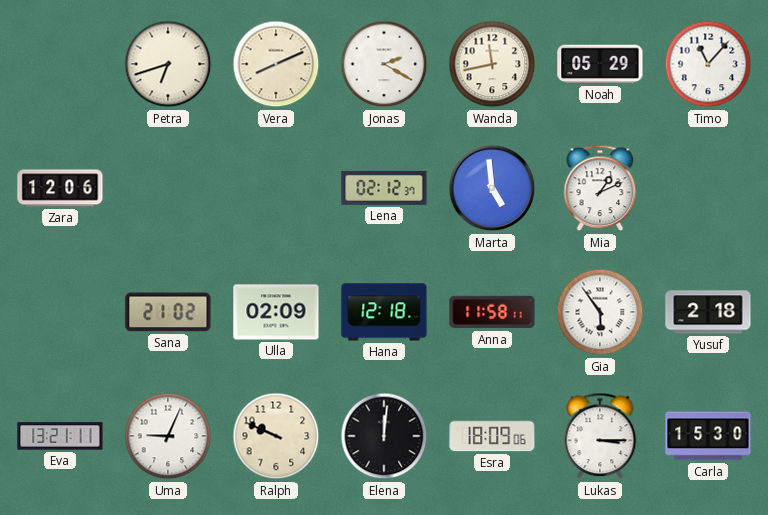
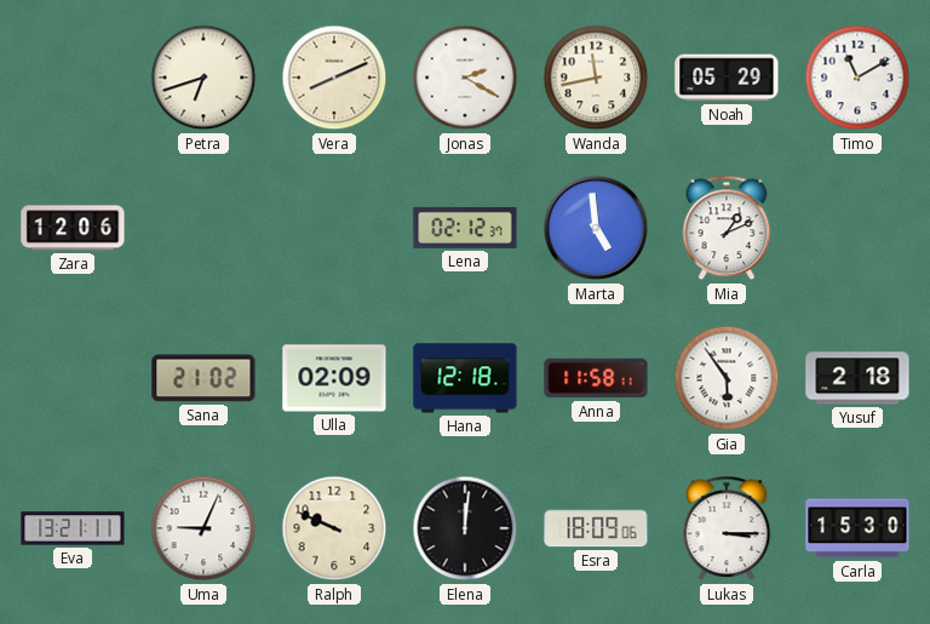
Timo: 11:07 -> 11:10 (857, 78)
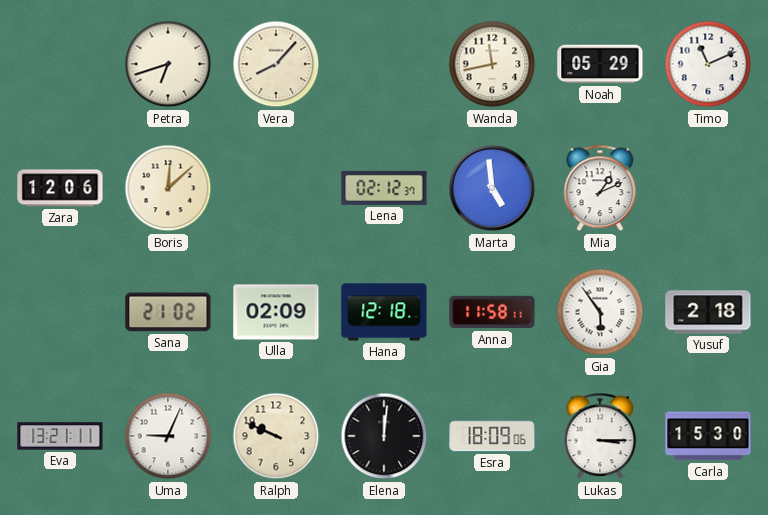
Vera: 8:11 -> 8:07 (276, 64)
Jonas: 2:20 -> none (465, 78)
Timo: 11:10 -> 11:11 (708, 64)
Boris: none -> 12:08 (168, 188)
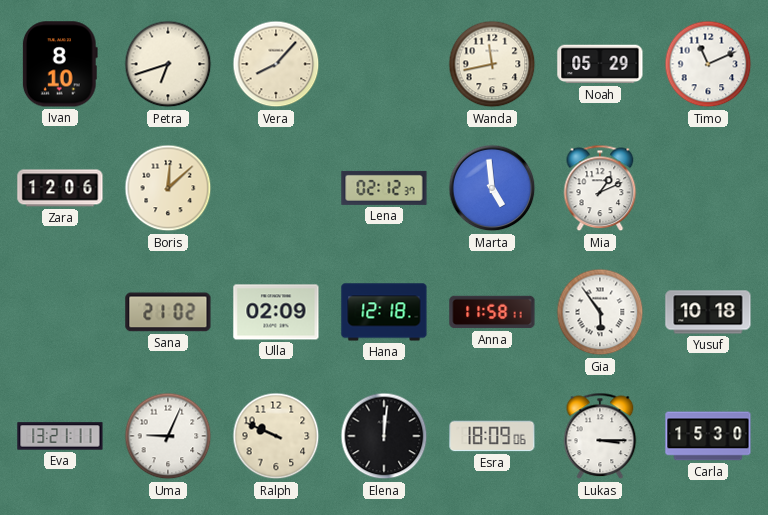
Ivan: none -> 8:10 (60, 64)
Yusuf: 2:18 -> 10:18 (708, 312)
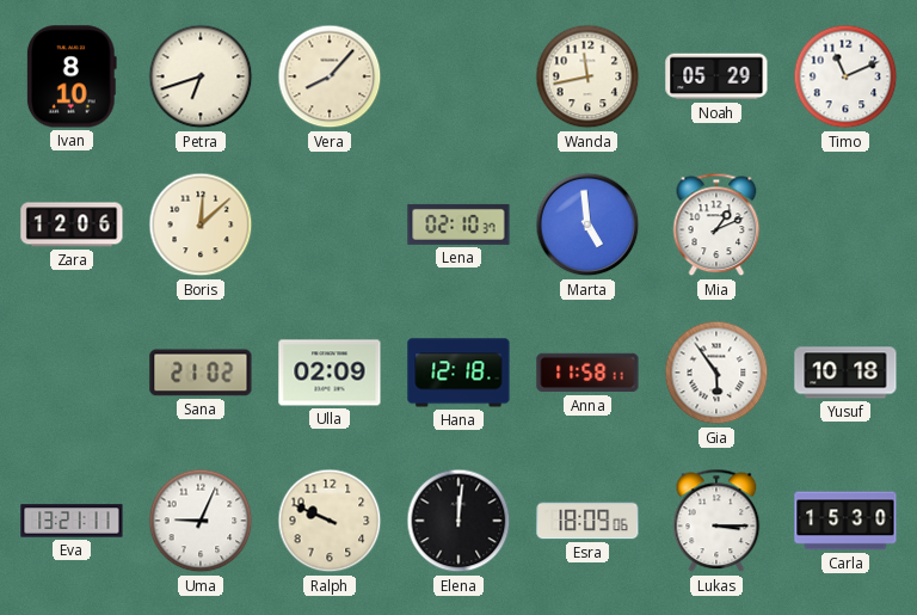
Lena: 02:12 -> 02:10 (458, 225)
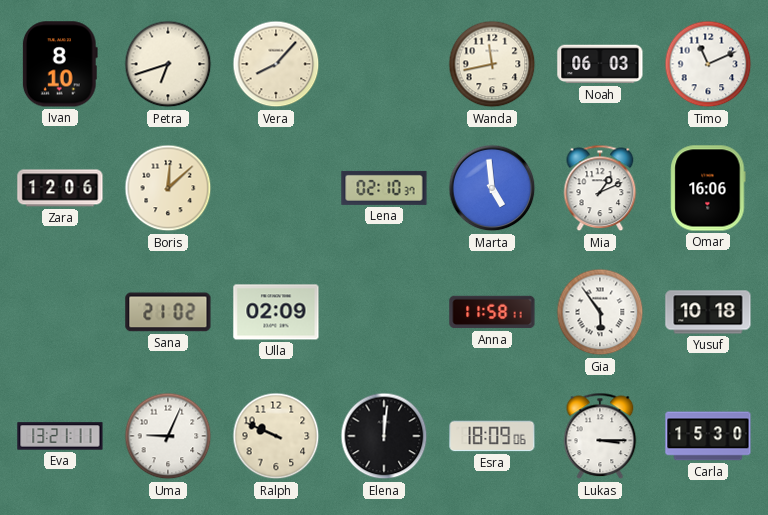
Noah: 05:29 -> 06:03 (600, 64)
Omar: none -> 16:06 (708, 188)
Hana: 12:18 -> none (458, 373)
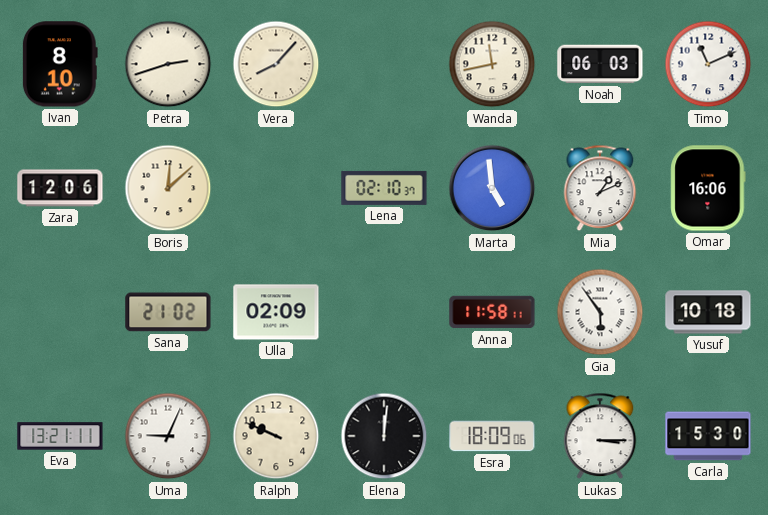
Petra: 6:42 -> 2:42 (168, 64)
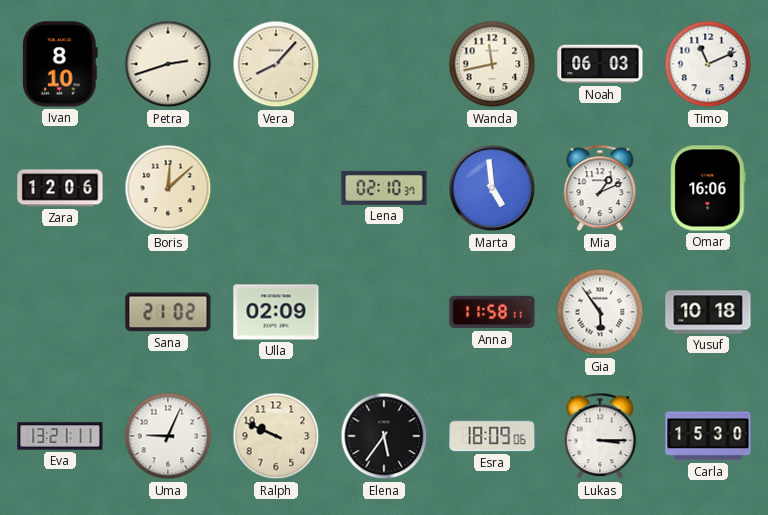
Elena: 12:01 -> 5:36 (384, 436)
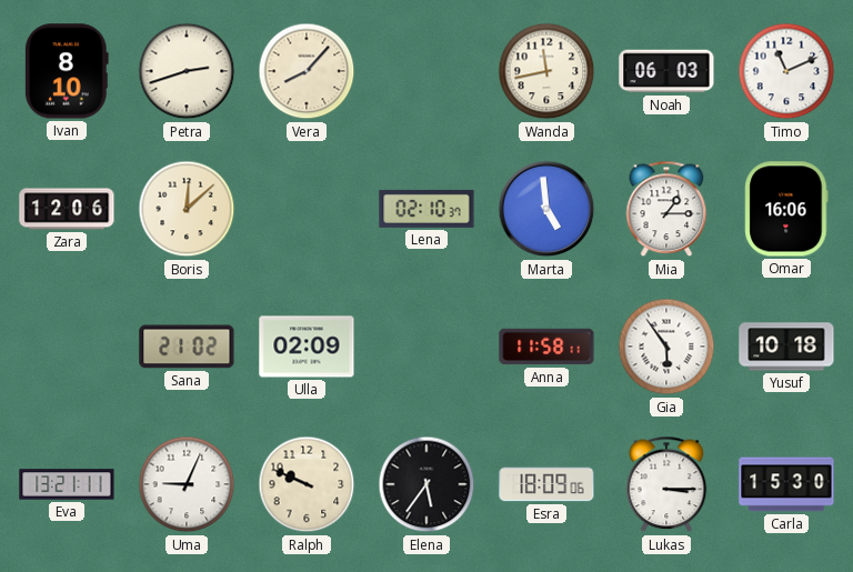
Mia: 1:11 -> 1:15 (666, 209)
